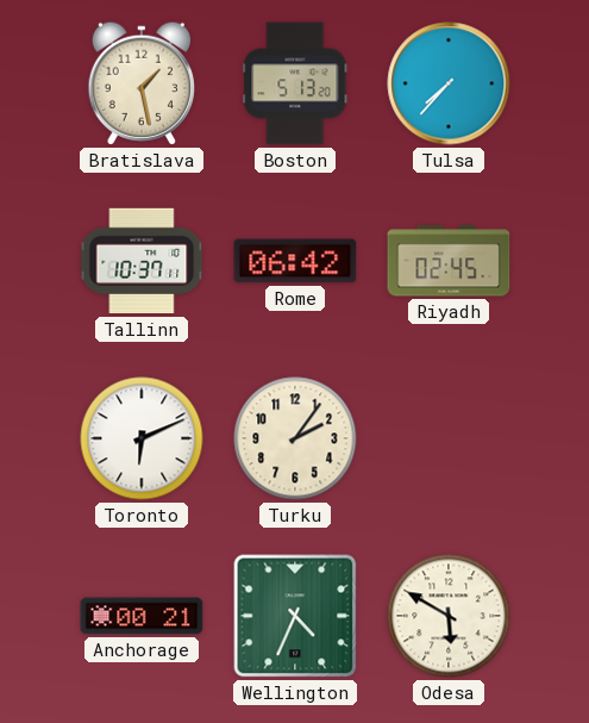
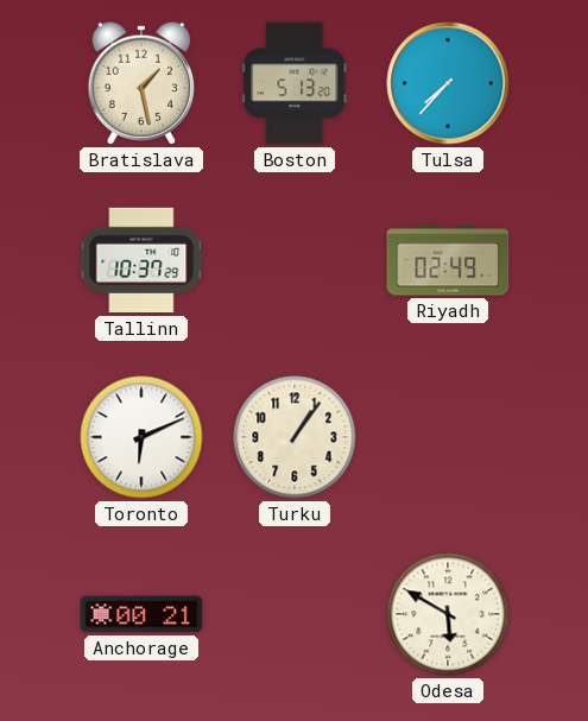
Tallinn: 10:37:11 -> 10:37:29 (141, 260)
Rome: 06:42 -> none (295, 261)
Riyadh: 02:45 -> 02:49 (448, 260)
Turku: 2:06 -> 1:06 (295, 437)
Wellington: 4:34 -> none (295, 616)
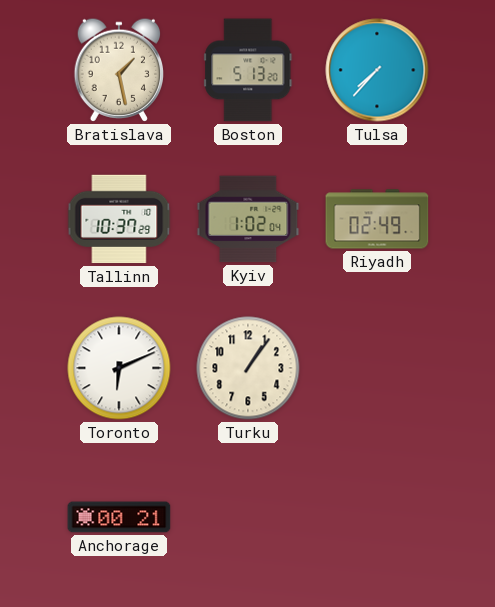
Kyiv: none -> 1:02 (248, 219)
Odesa: 5:50 -> none (448, 614)
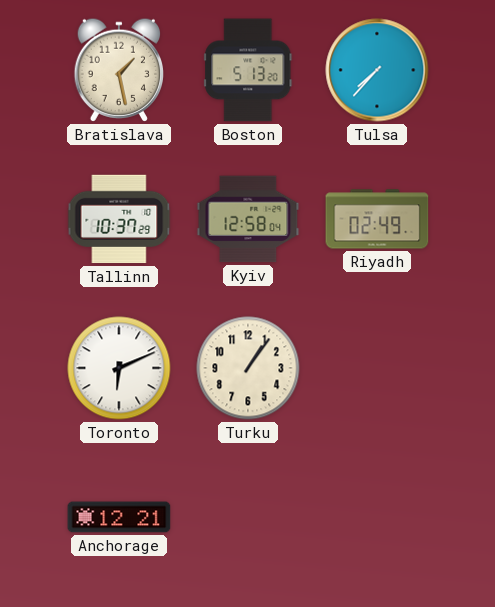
Kyiv: 1:02 -> 12:58 (248, 219)
Anchorage: 00:21 -> 12:21 (119, 517)
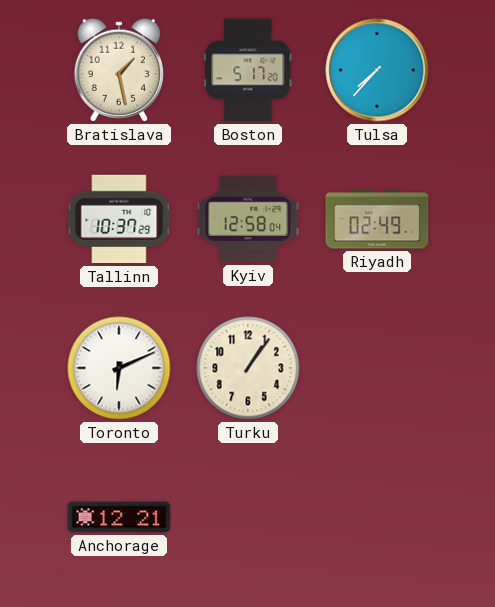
Boston: 5:13 -> 5:17 (248, 70)
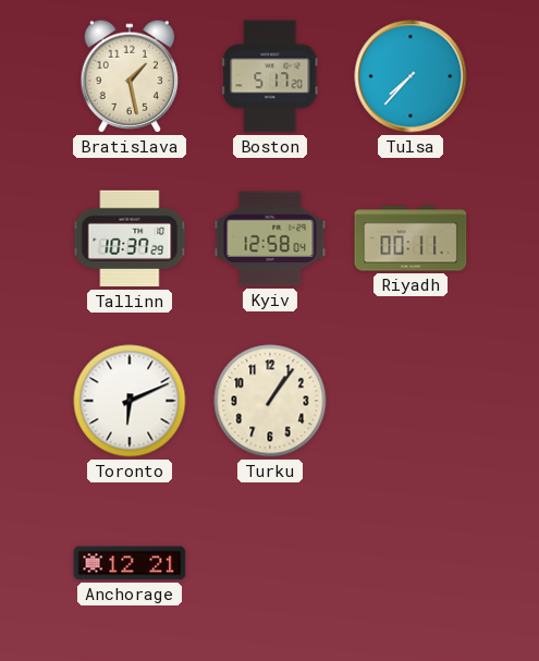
Riyadh: 02:49 -> 00:11 (411, 238)
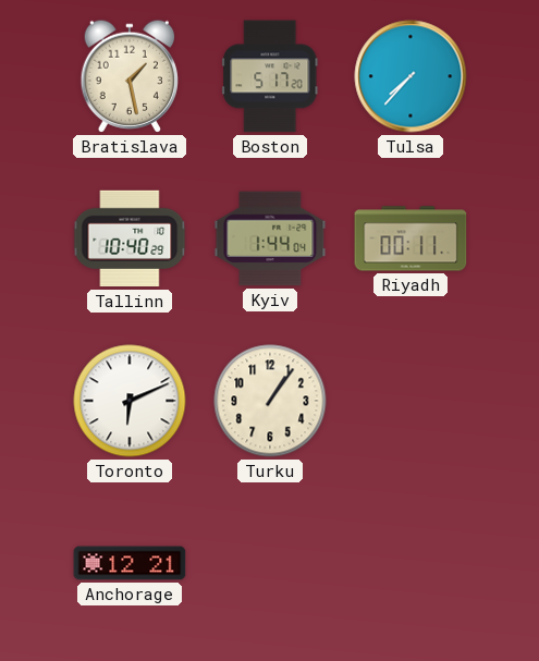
Tallinn: 10:37 -> 10:40 (130, 238)
Kyiv: 12:58 -> 1:44 (270, 238)
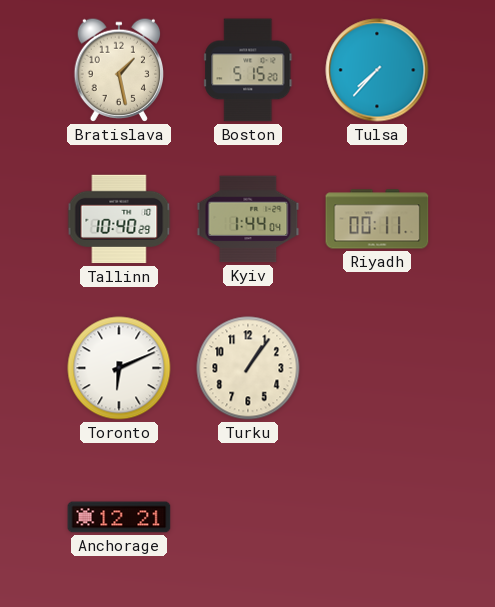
Boston: 5:17 -> 5:15 (248, 70)
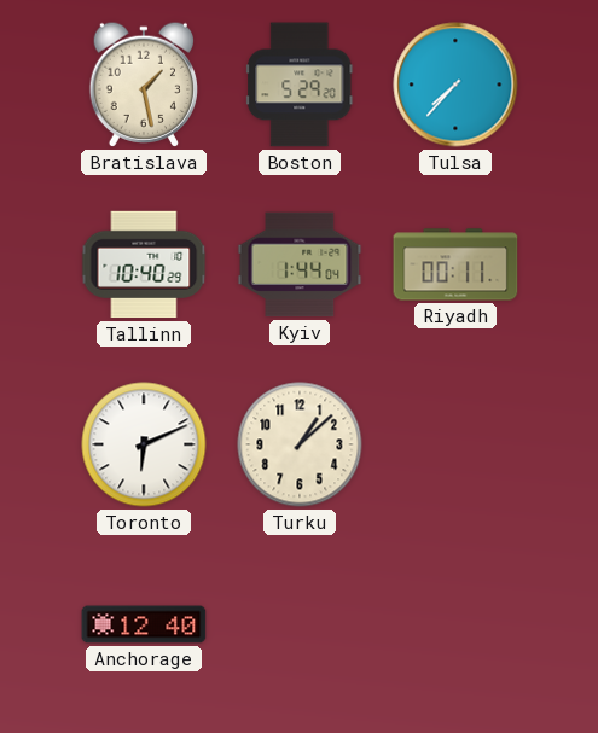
Boston: 5:15 -> 5:29 (300, 85)
Turku: 1:06 -> 1:08 (300, 444)
Anchorage: 12:21 -> 12:40 (144, 624)
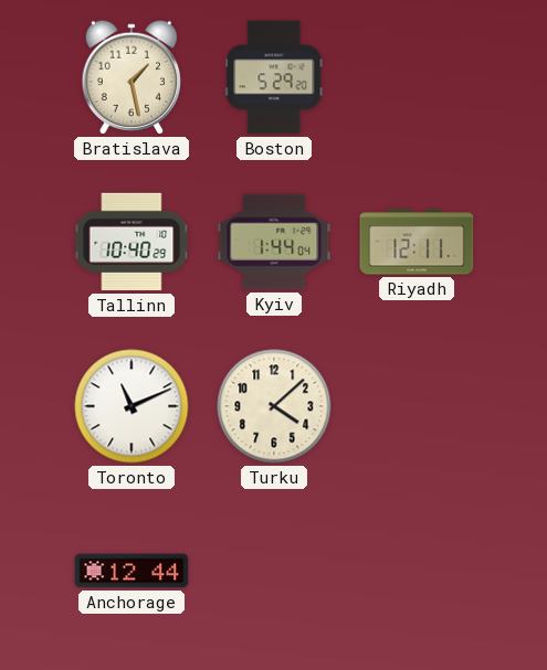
Tulsa: 7:37 -> none (455, 85)
Riyadh: 00:11 -> 12:11 (417, 242)
Toronto: 6:11 -> 11:11 (132, 406)
Turku: 1:08 -> 4:08 (274, 406)
Anchorage: 12:40 -> 12:44 (132, 571)
